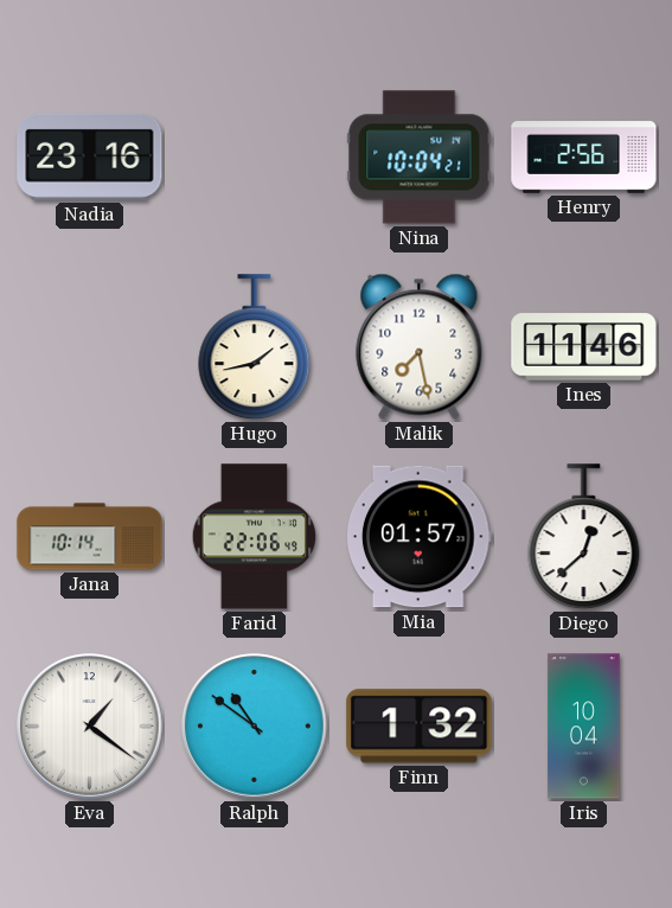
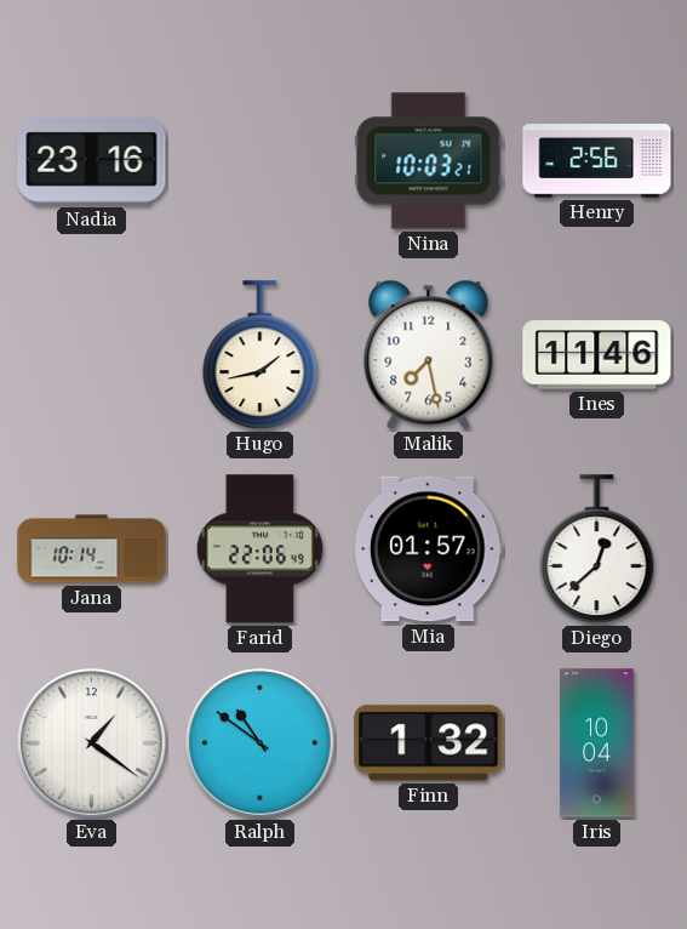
Nina: 10:04 -> 10:03 (429, 161)
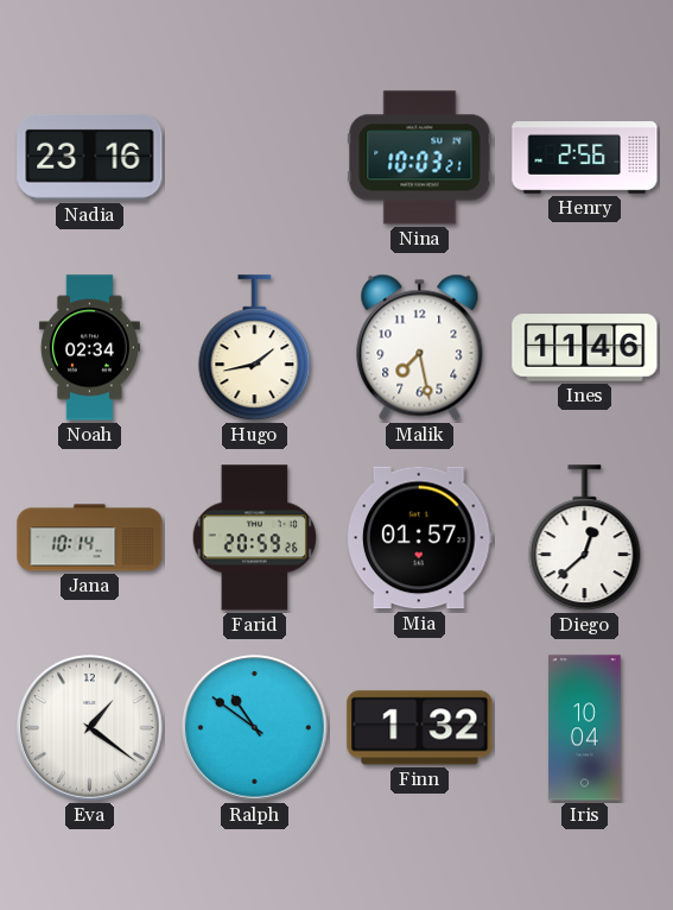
Noah: none -> 02:34 (89, 348)
Farid: 22:06 -> 20:59 (255, 538)
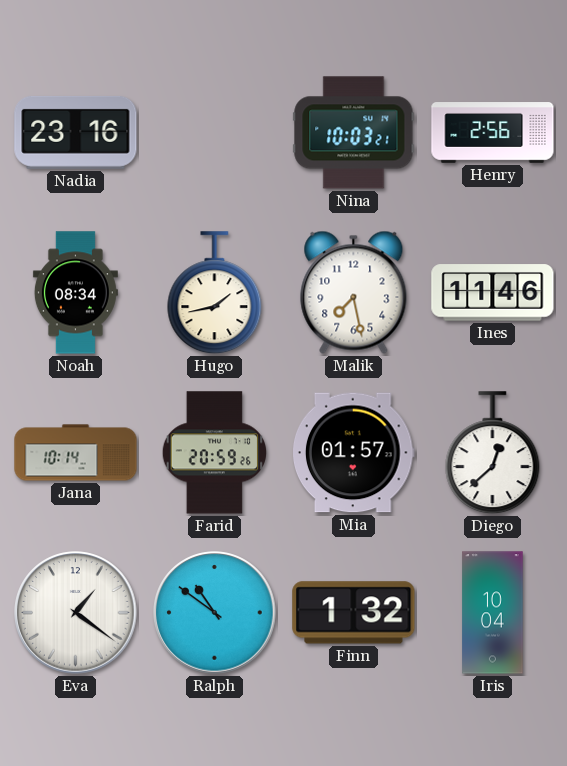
Noah: 02:34 -> 08:34 (75, 293)
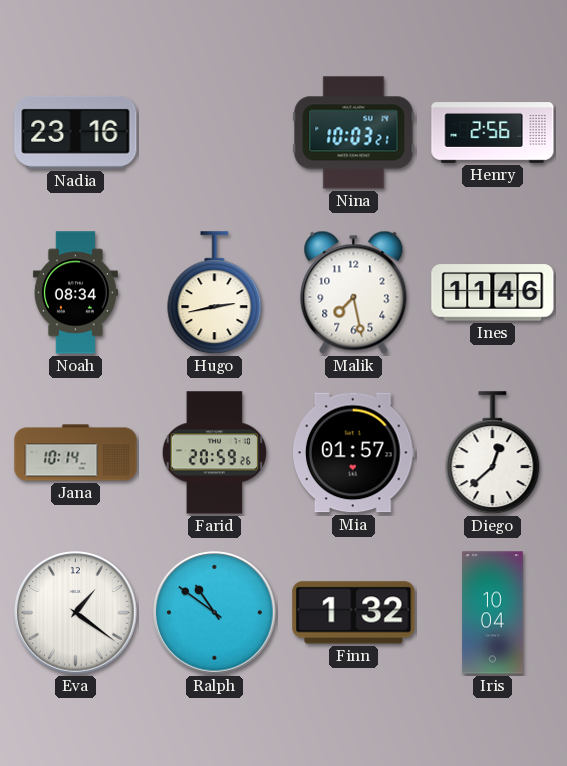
Hugo: 1:43 -> 2:43 (215, 293)
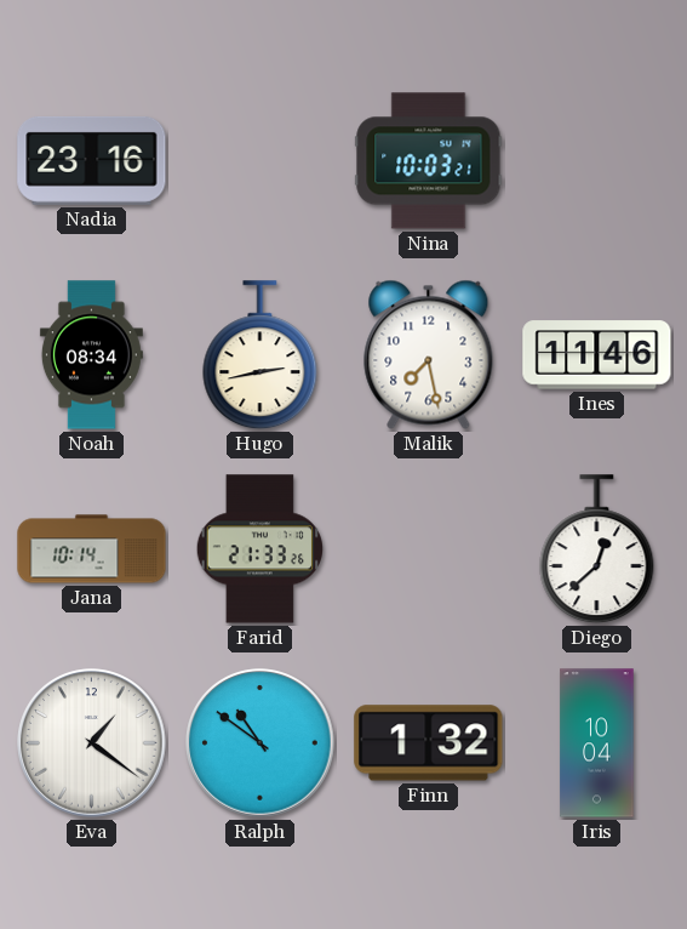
Henry: 2:56 -> none (493, 133)
Farid: 20:59 -> 21:33 (261, 549)
Mia: 01:57 -> none (354, 453)
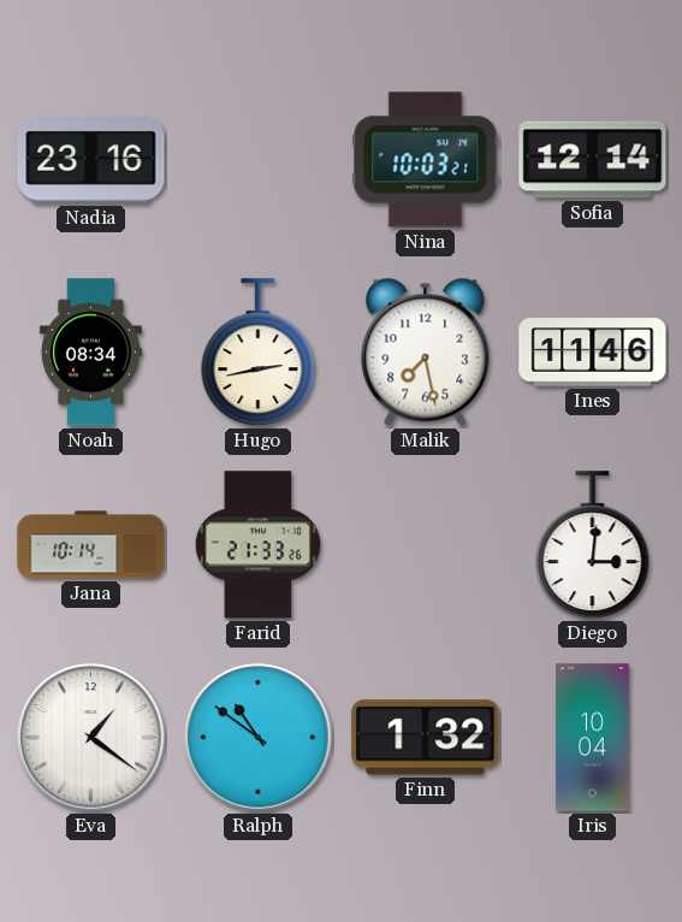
Sofia: none -> 12:14 (593, 160)
Diego: 12:38 -> 3:01 (593, 545)
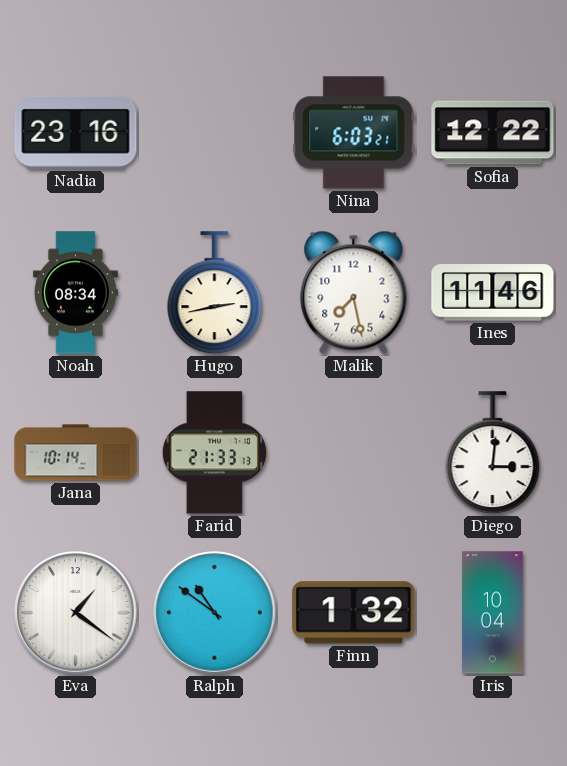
Nina: 10:03 -> 6:03 (354, 133)
Sofia: 12:14 -> 12:22 (493, 133)
Farid: 21:33:26 -> 21:33:13 (215, 453)
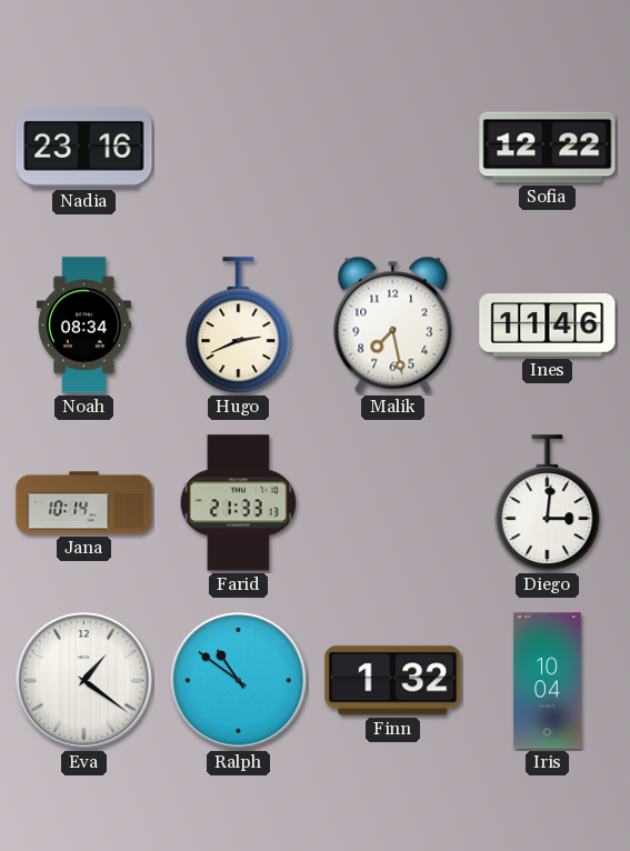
Nina: 6:03 -> none (354, 133)
Hugo: 2:43 -> 2:41 (239, 326)
